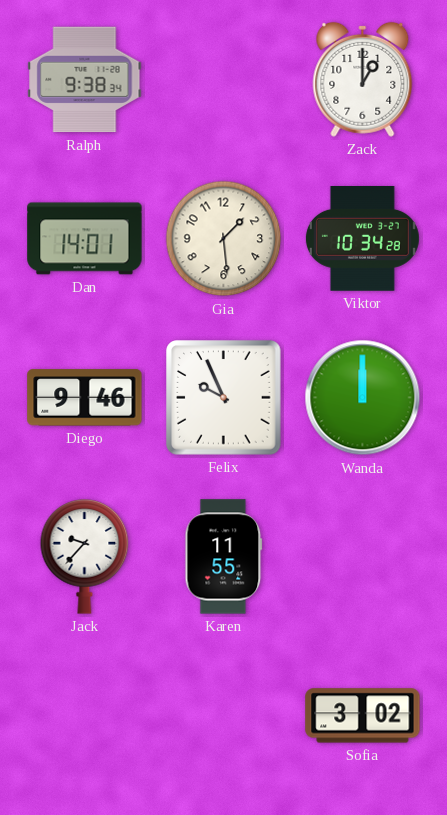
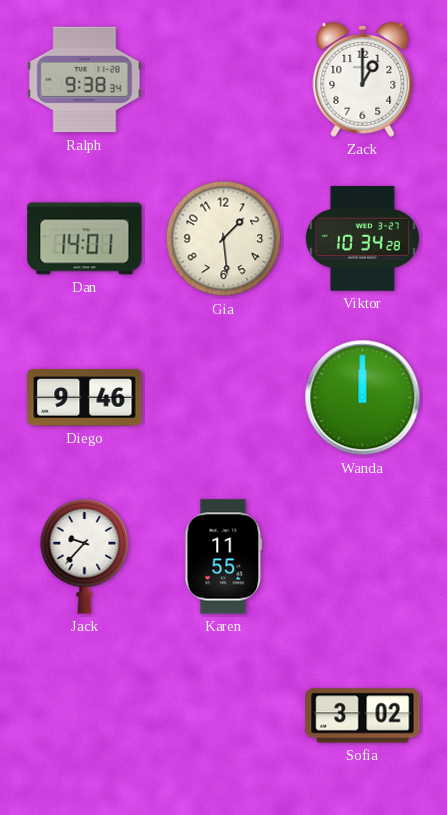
Felix: 9:56 -> none (224, 398)
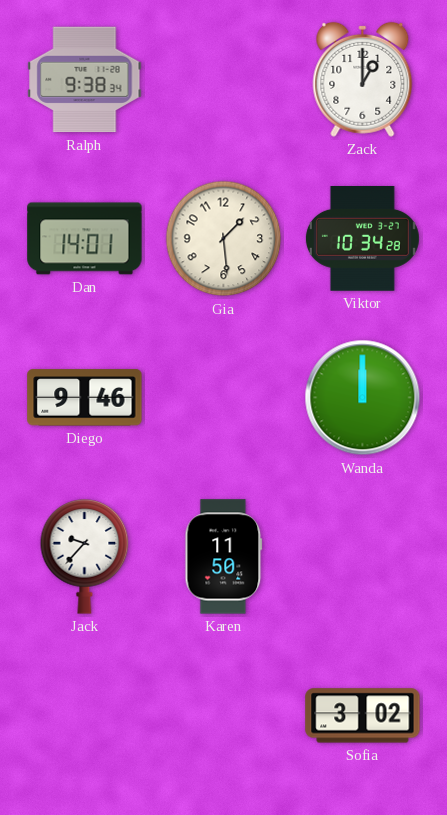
Karen: 11:55 -> 11:50 (224, 557)
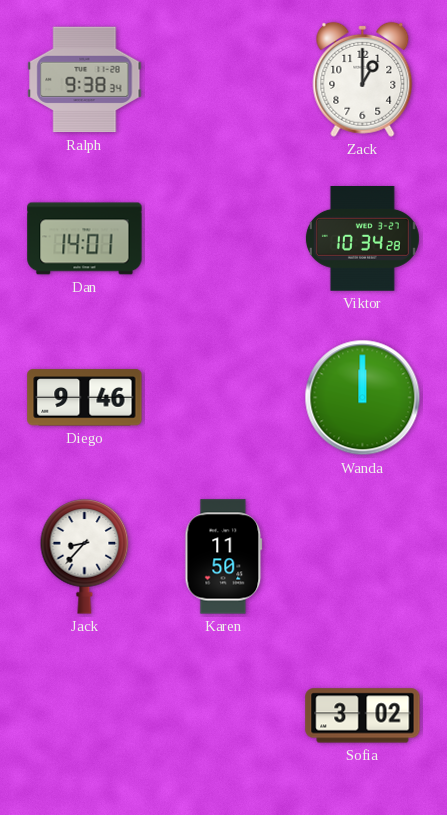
Gia: 1:29 -> none (224, 239)
Jack: 9:37 -> 8:37 (85, 557)
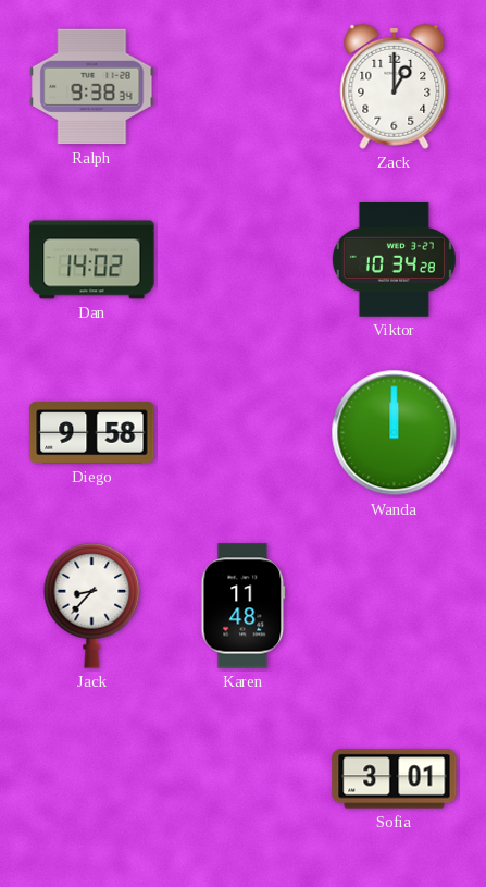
Dan: 14:01 -> 14:02 (92, 260)
Diego: 9:46 -> 9:58 (92, 433)
Karen: 11:50 -> 11:48 (244, 606)
Sofia: 3:02 -> 3:01 (395, 779)
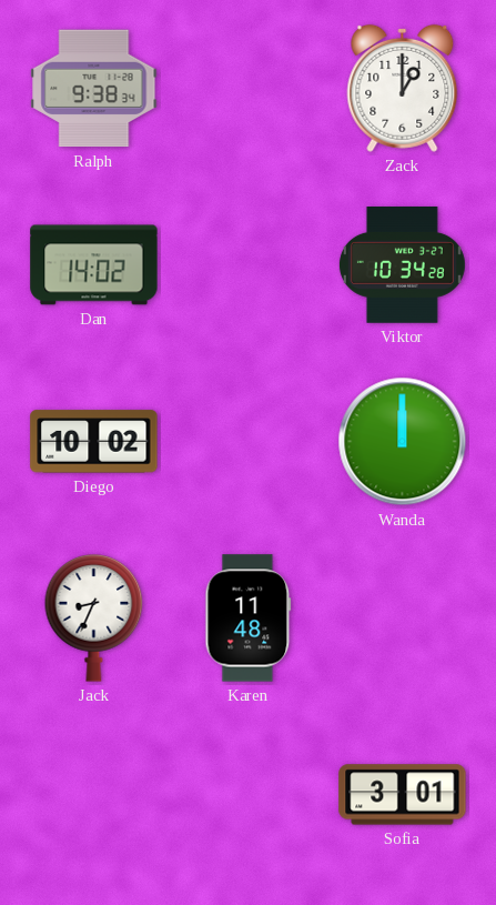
Diego: 9:58 -> 10:02 (94, 442)
Jack: 8:37 -> 8:34 (94, 619)
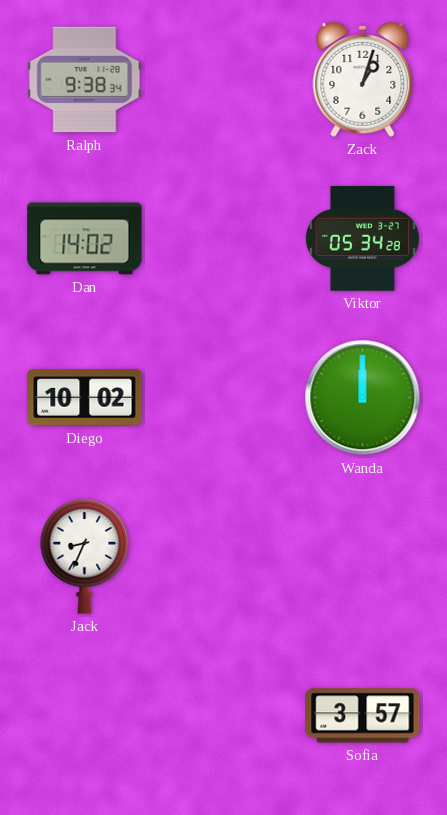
Zack: 1:00 -> 1:03 (363, 79)
Viktor: 10:34 -> 05:34 (362, 239)
Karen: 11:48 -> none (249, 619)
Sofia: 3:01 -> 3:57 (363, 716)
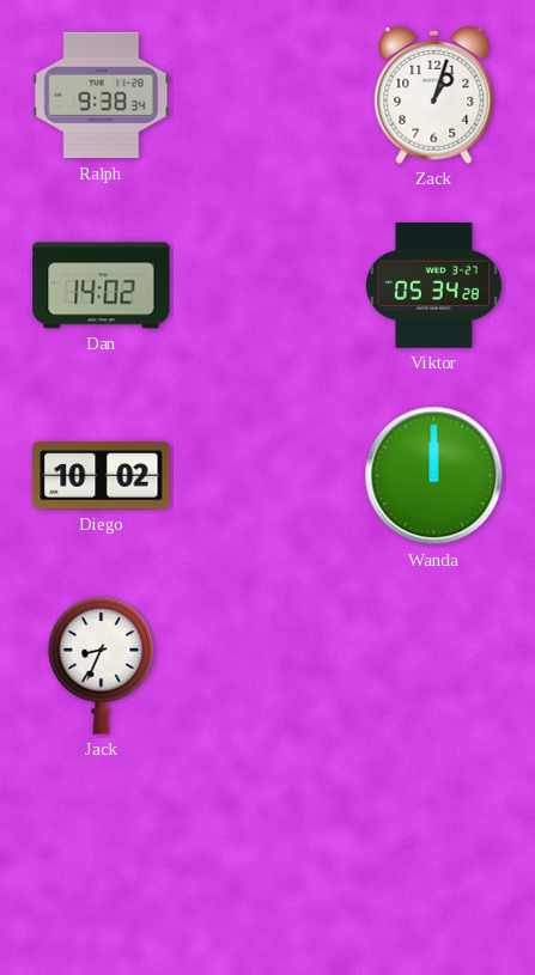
Sofia: 3:57 -> none (363, 716)
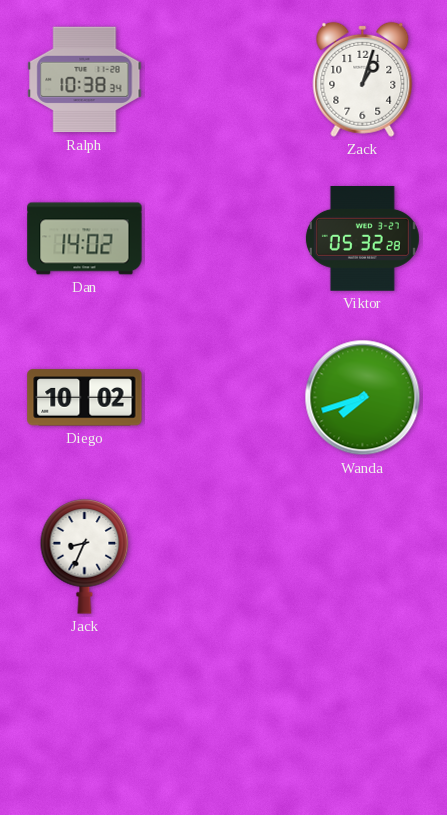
Ralph: 9:38 -> 10:38 (85, 80)
Viktor: 05:34 -> 05:32 (362, 239)
Wanda: 12:00 -> 7:42 (363, 398)
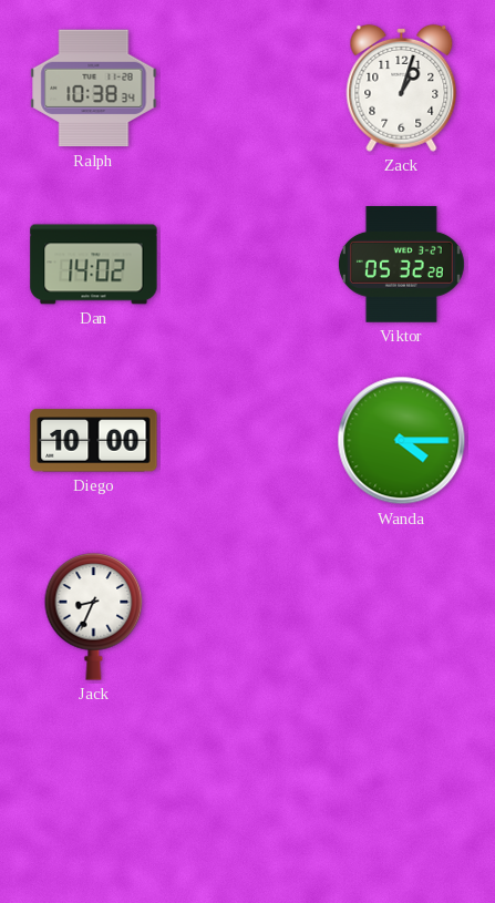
Diego: 10:02 -> 10:00 (94, 441)
Wanda: 7:42 -> 4:15 (402, 441)
